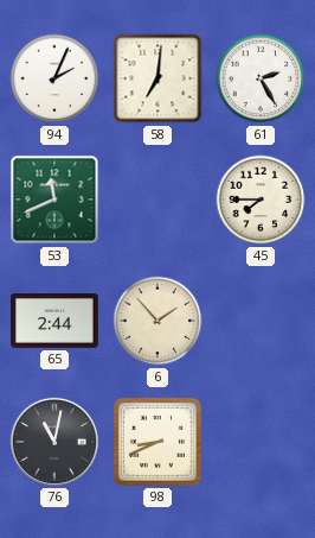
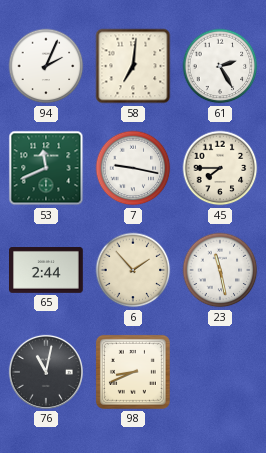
7: none -> 9:17 (133, 168)
23: none -> 11:28 (220, 270)
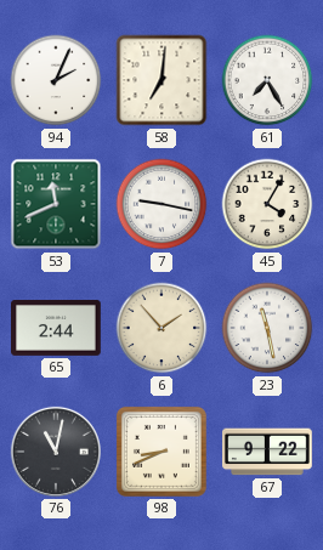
61: 2:25 -> 7:25 (267, 80)
45: 7:45 -> 4:05 (267, 204)
67: none -> 9:22 (268, 452)
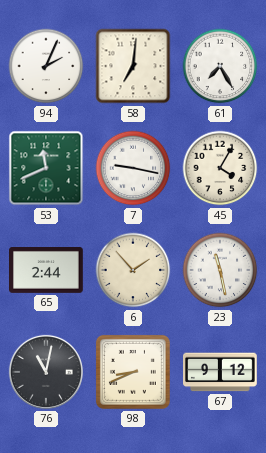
67: 9:22 -> 9:12 (221, 372)
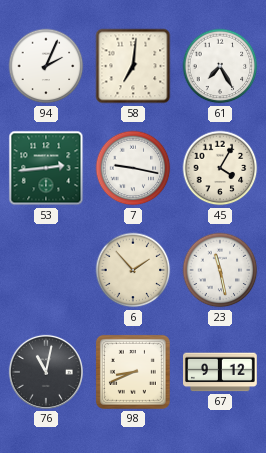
53: 11:41 -> 2:44 (46, 168)
65: 2:44 -> none (47, 271)
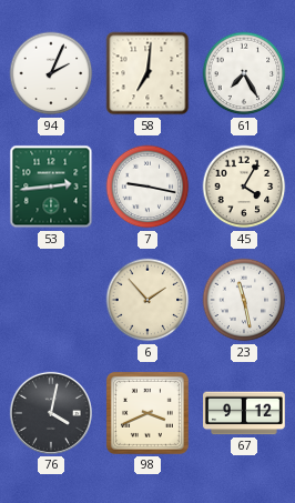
76: 11:02 -> 4:02 (51, 413)
98: 8:41 -> 3:41 (147, 413)
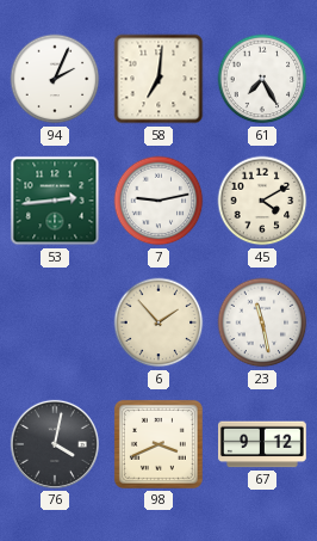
7: 9:17 -> 9:13 (158, 201)
45: 4:05 -> 4:10 (262, 201)
